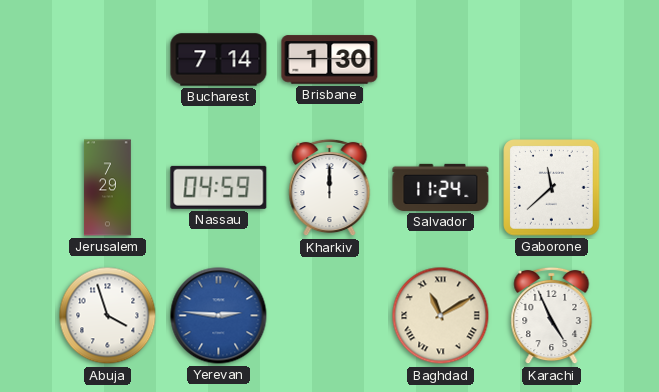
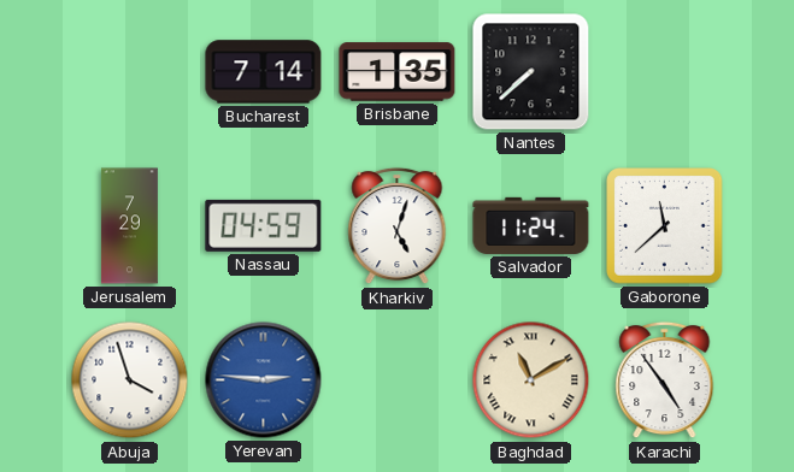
Brisbane: 1:30 -> 1:35 (398, 72)
Nantes: none -> 7:38 (531, 72)
Kharkiv: 12:00 -> 5:03 (398, 226)
Karachi: 4:56 -> 4:54 (665, 380)
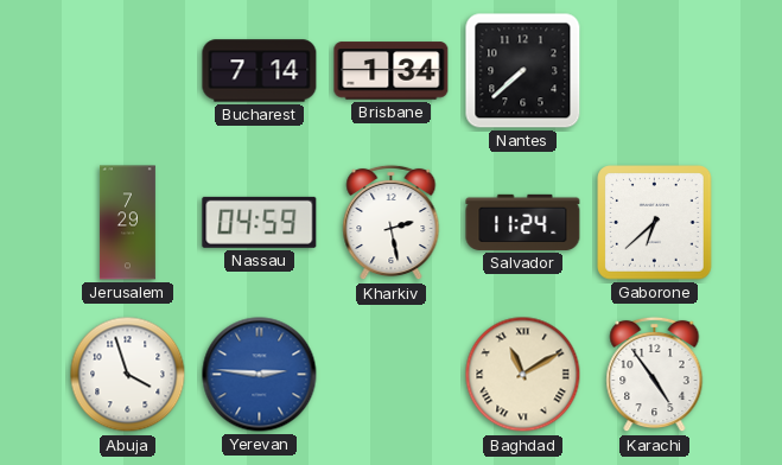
Brisbane: 1:35 -> 1:34 (392, 71)
Kharkiv: 5:03 -> 2:28 (392, 223)
Gaborone: 11:38 -> 6:38 (655, 223)
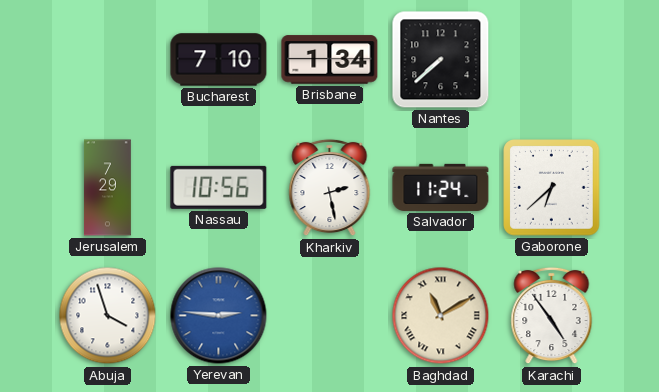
Bucharest: 7:14 -> 7:10 (219, 60)
Nassau: 04:59 -> 10:56 (219, 187)
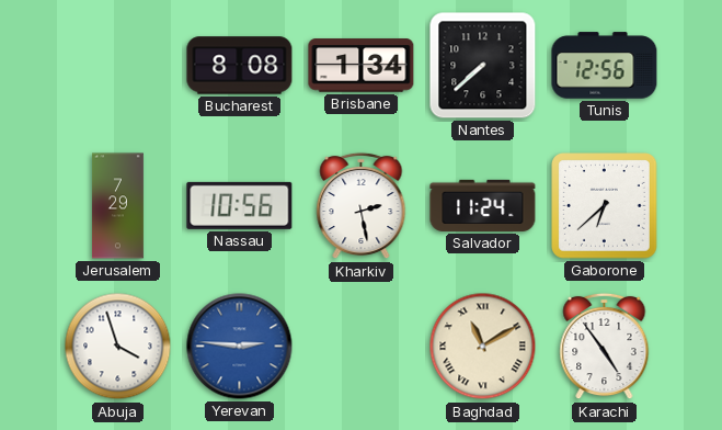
Bucharest: 7:10 -> 8:08 (240, 66)
Tunis: none -> 12:56 (605, 66)
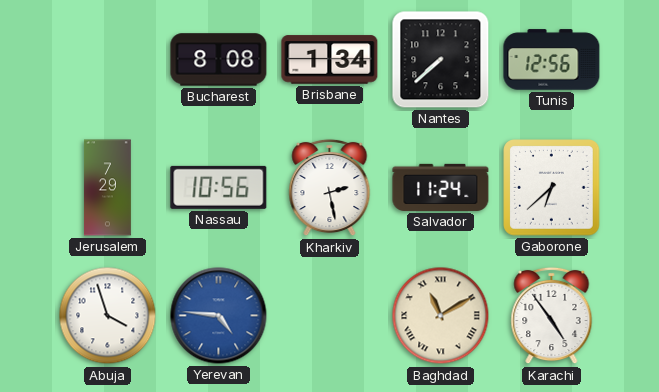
Yerevan: 2:46 -> 4:46 (219, 316)
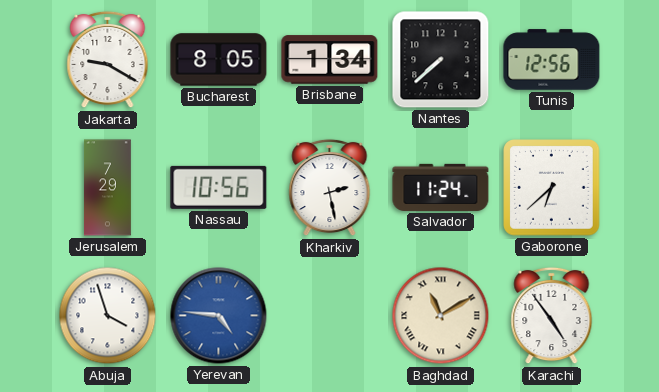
Jakarta: none -> 9:20 (108, 60)
Bucharest: 8:08 -> 8:05 (219, 60)
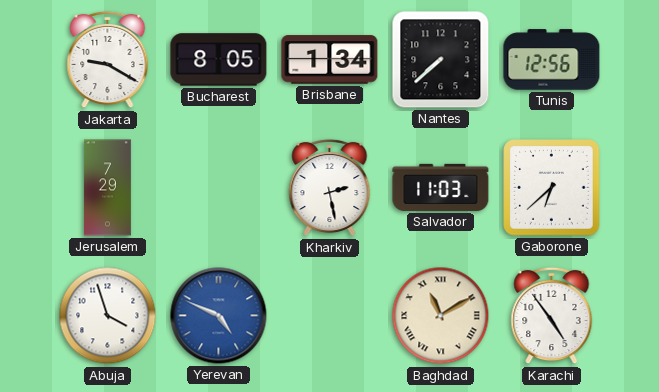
Nassau: 10:56 -> none (219, 187)
Salvador: 11:24 -> 11:03 (441, 187)
Yerevan: 4:46 -> 4:49 (219, 316)
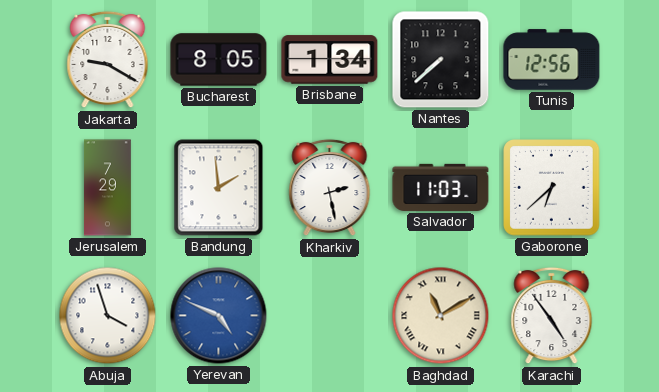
Bandung: none -> 1:59 (219, 188)
